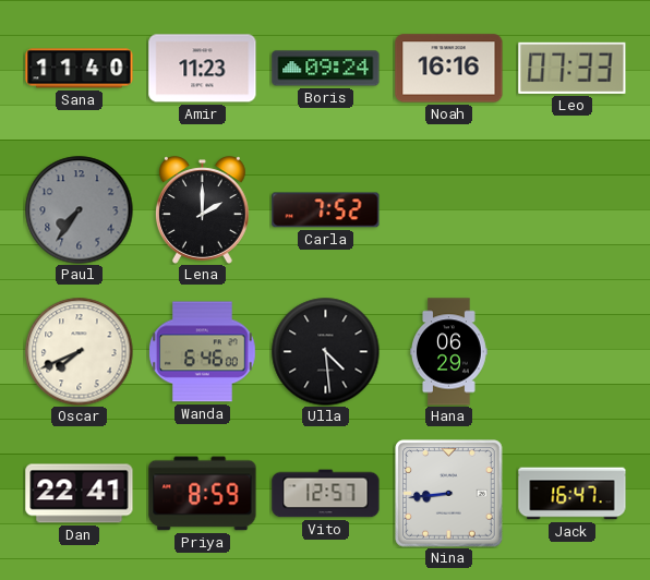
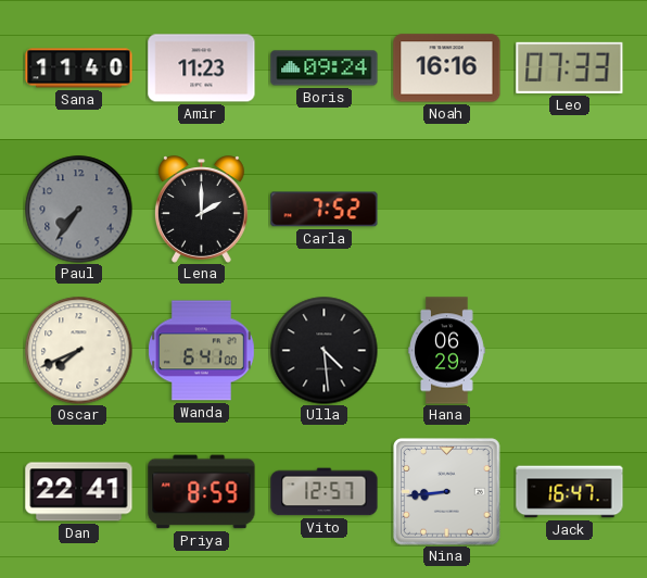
Wanda: 6:46 -> 6:41 (201, 351)
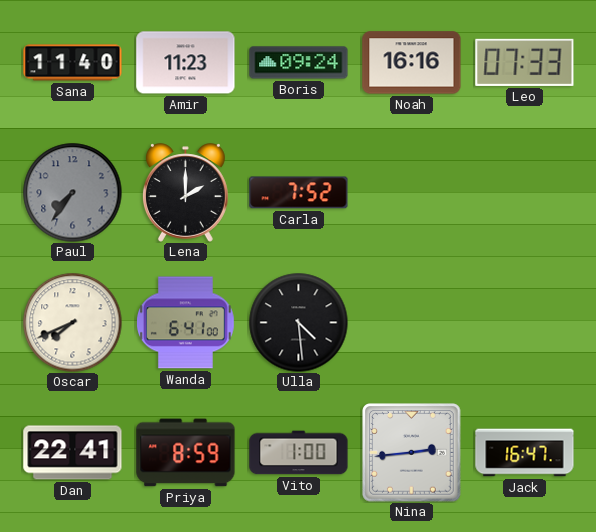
Hana: 06:29 -> none (447, 351)
Vito: 12:57 -> 1:00 (299, 453)
Nina: 8:44 -> 2:44 (412, 453)
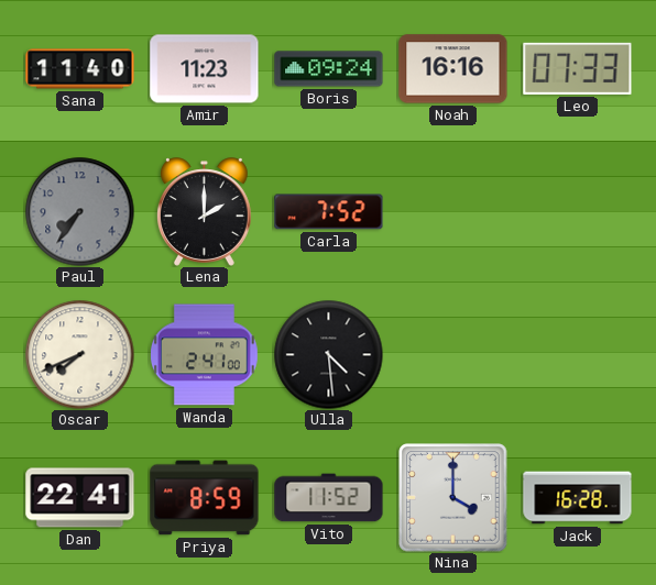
Wanda: 6:41 -> 2:41 (204, 355)
Vito: 1:00 -> 11:52 (329, 498)
Nina: 2:44 -> 4:00 (453, 498)
Jack: 16:47 -> 16:28 (578, 498)
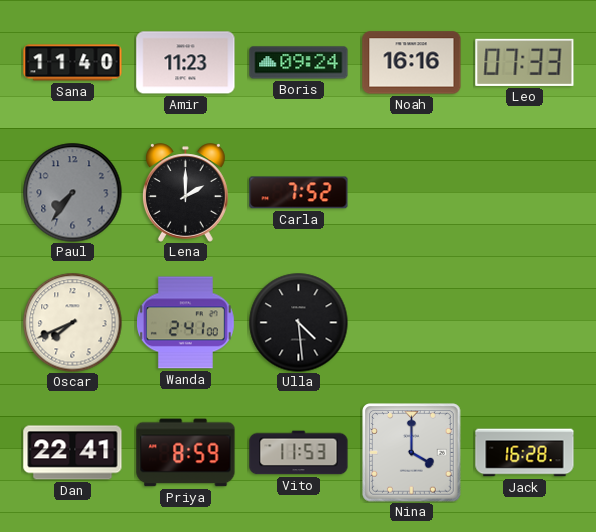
Vito: 11:52 -> 11:53 (299, 453)
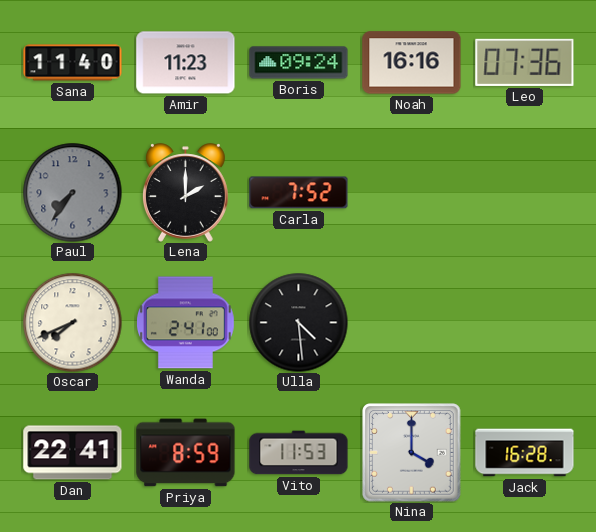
Leo: 07:33 -> 07:36 (525, 62)
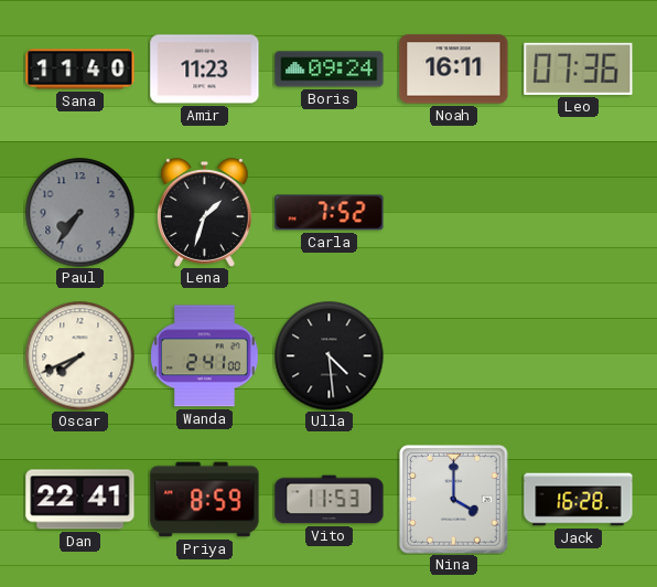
Noah: 16:16 -> 16:11 (454, 70)
Lena: 2:00 -> 1:33 (204, 213)
